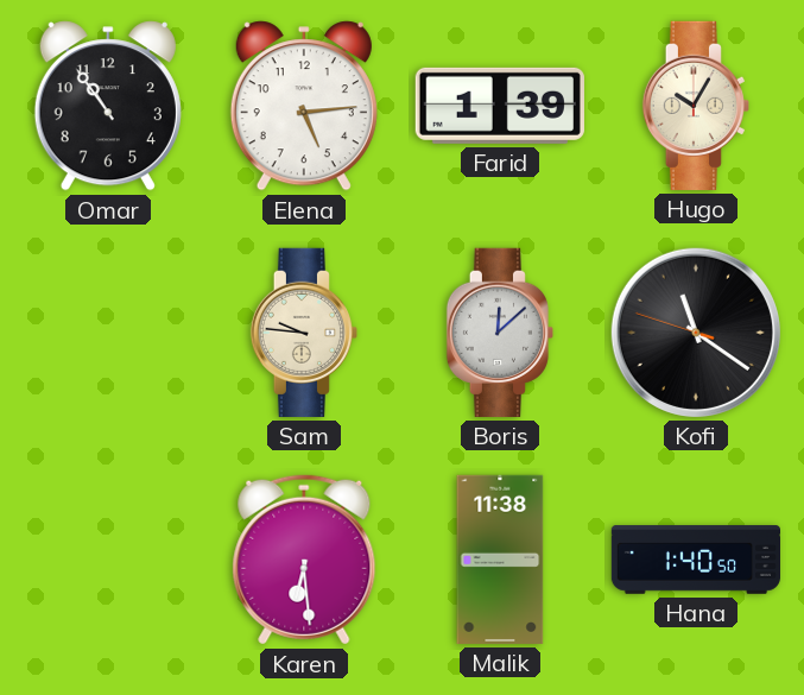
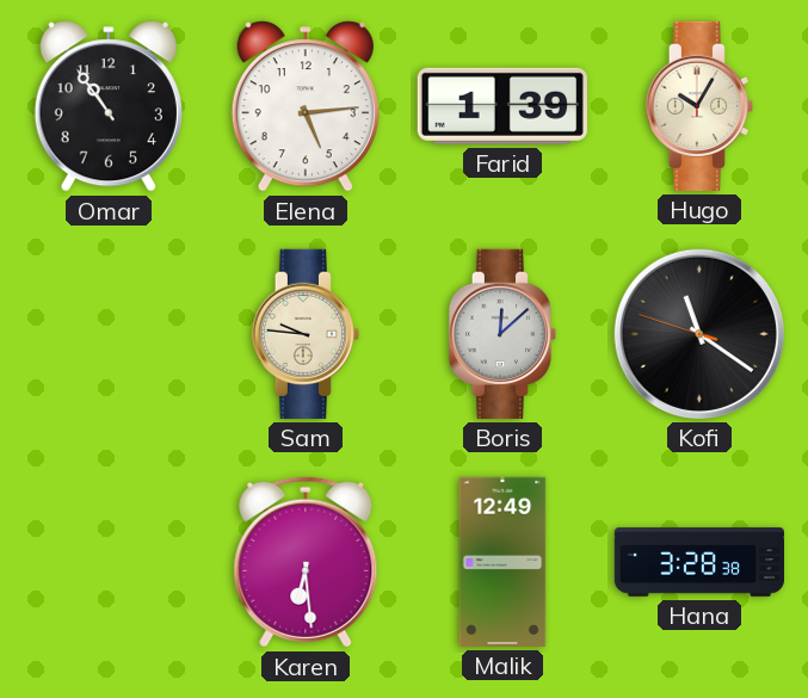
Malik: 11:38 -> 12:49 (502, 562)
Hana: 1:40 -> 3:28 (698, 562)
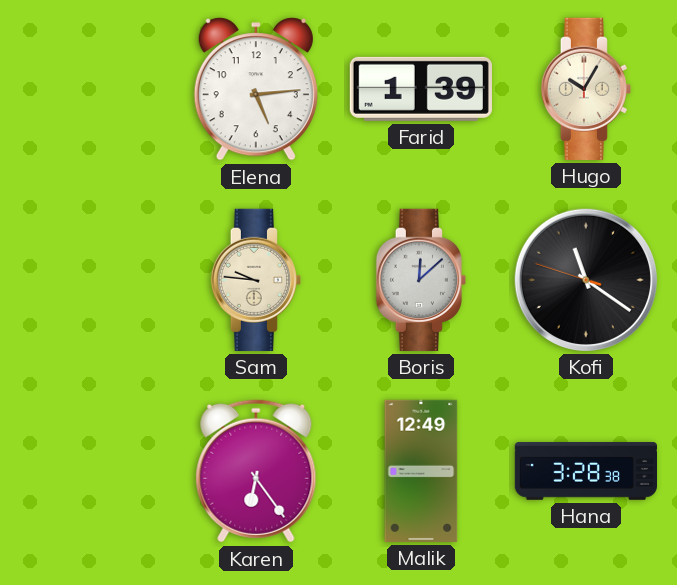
Omar: 10:54 -> none (109, 106)
Karen: 6:29 -> 6:24 (256, 471)
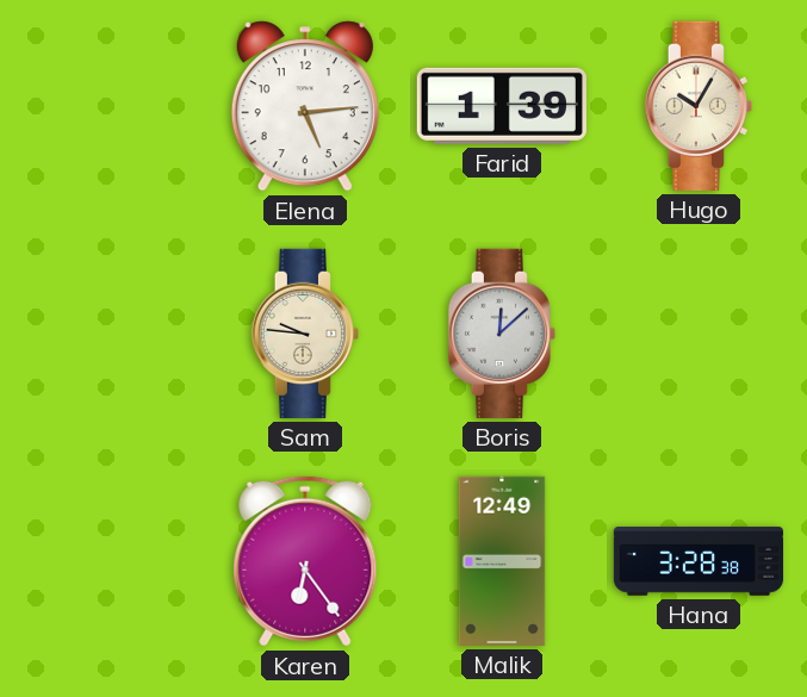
Kofi: 11:20 -> none (586, 280)
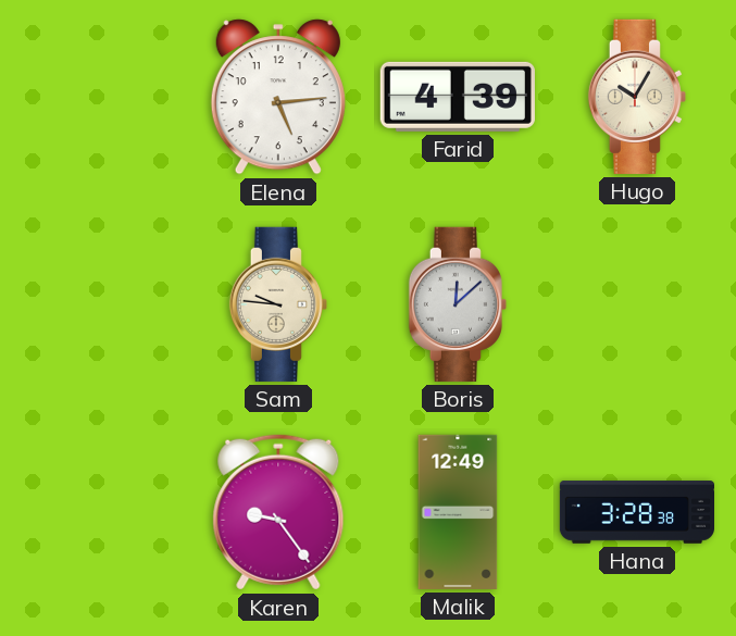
Farid: 1:39 -> 4:39 (458, 97)
Karen: 6:24 -> 9:24 (278, 512)
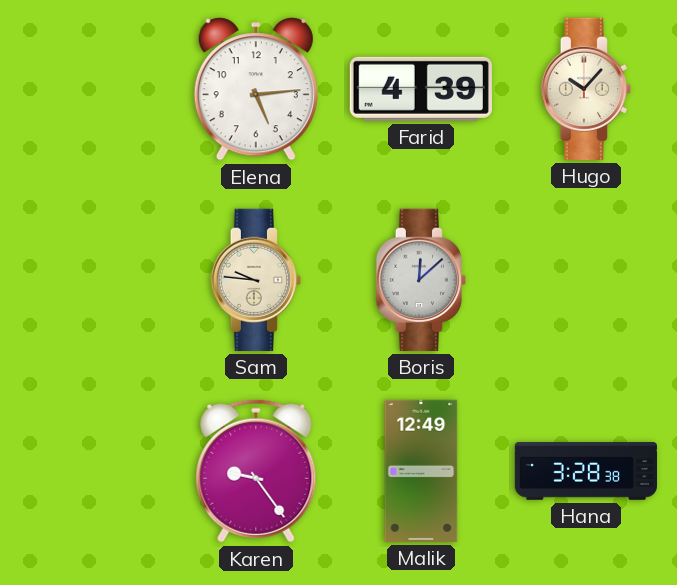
Hugo: 10:05 -> 10:07 (585, 89)
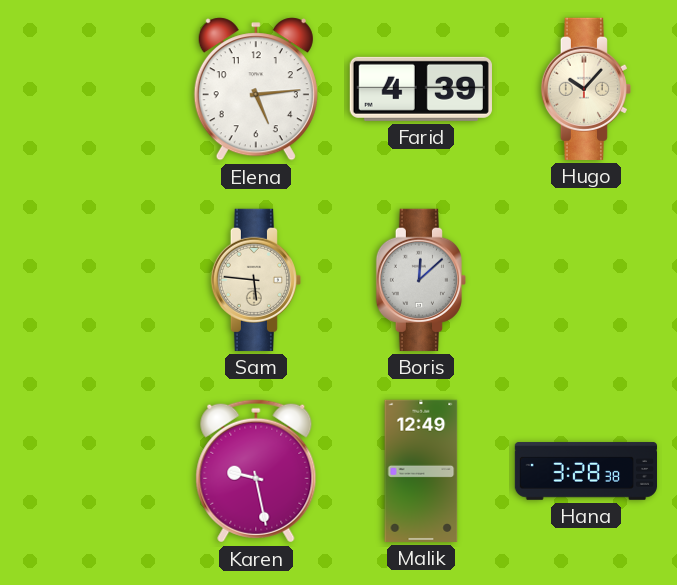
Sam: 9:46 -> 5:46 (255, 280)
Karen: 9:24 -> 9:28 (256, 471)
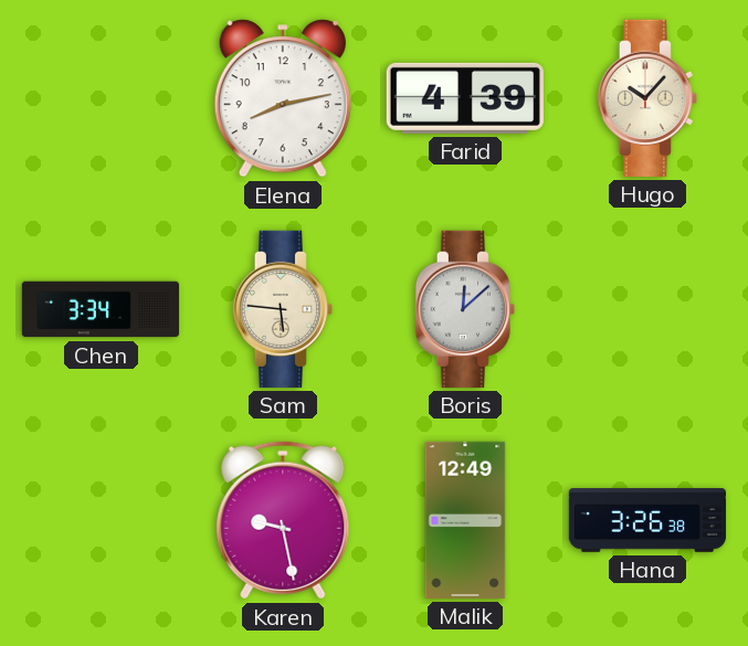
Elena: 5:14 -> 8:13 (283, 98)
Chen: none -> 3:34 (101, 309)
Hana: 3:28 -> 3:26 (646, 520)
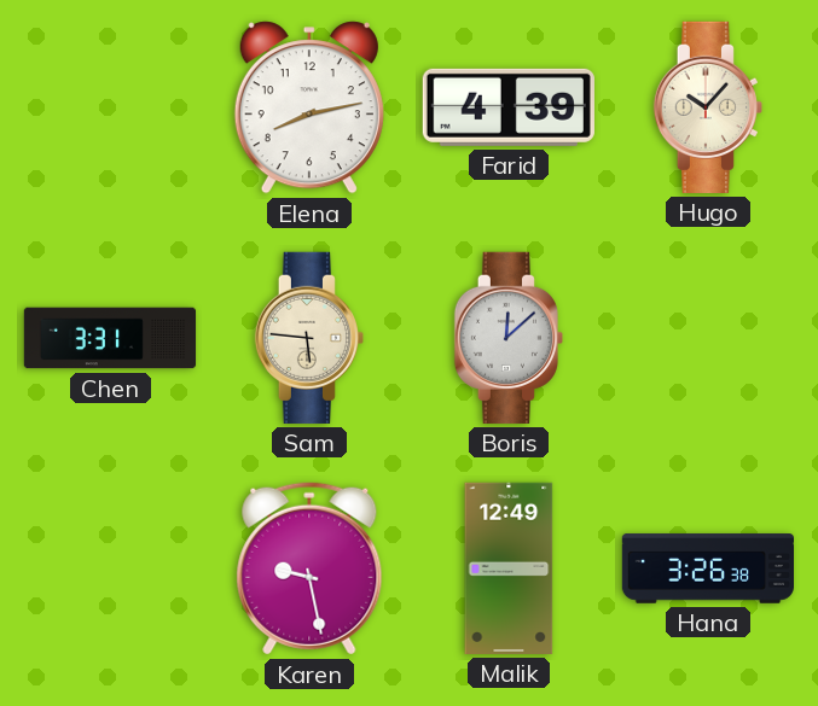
Chen: 3:34 -> 3:31 (110, 338)
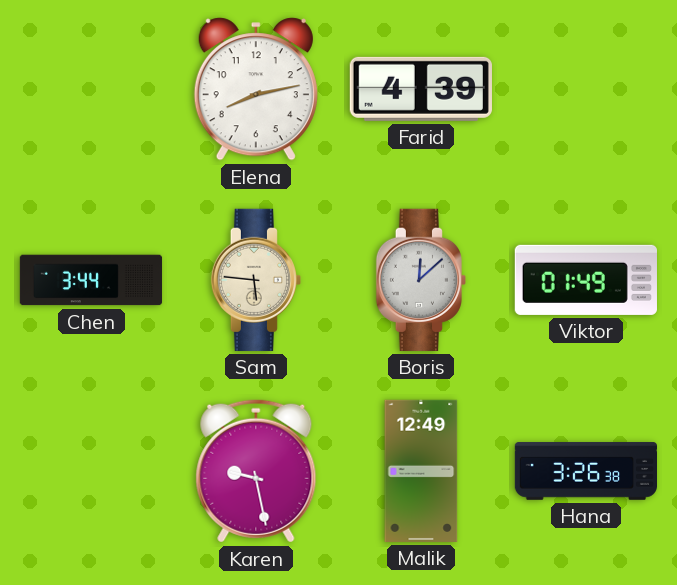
Hugo: 10:07 -> none (707, 107)
Chen: 3:31 -> 3:44 (91, 280)
Viktor: none -> 01:49 (586, 280)
